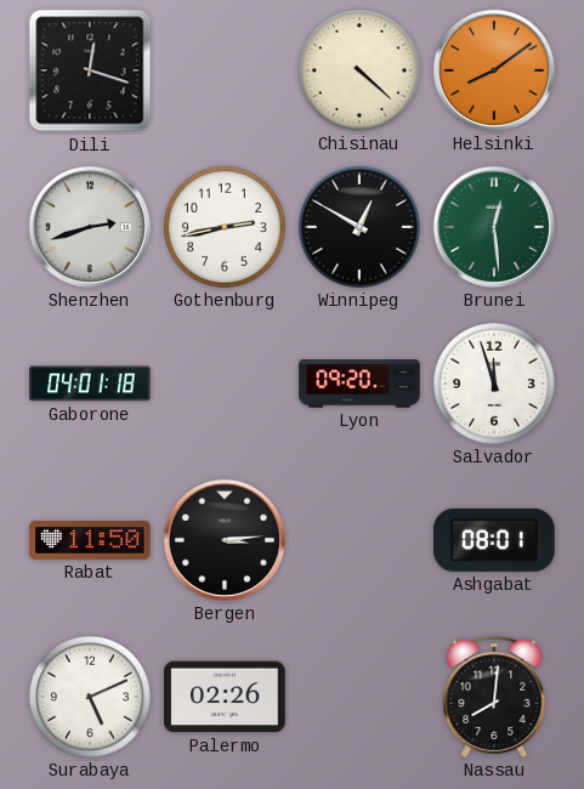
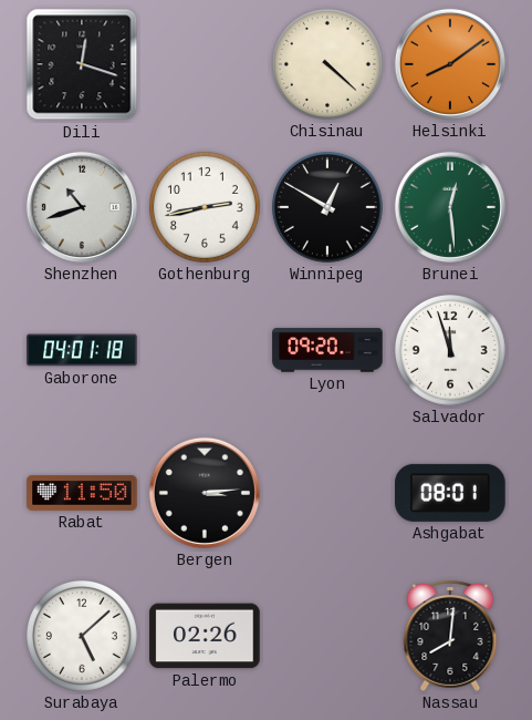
Shenzhen: 2:42 -> 10:42 (82, 207)
Surabaya: 5:11 -> 5:08 (82, 636)
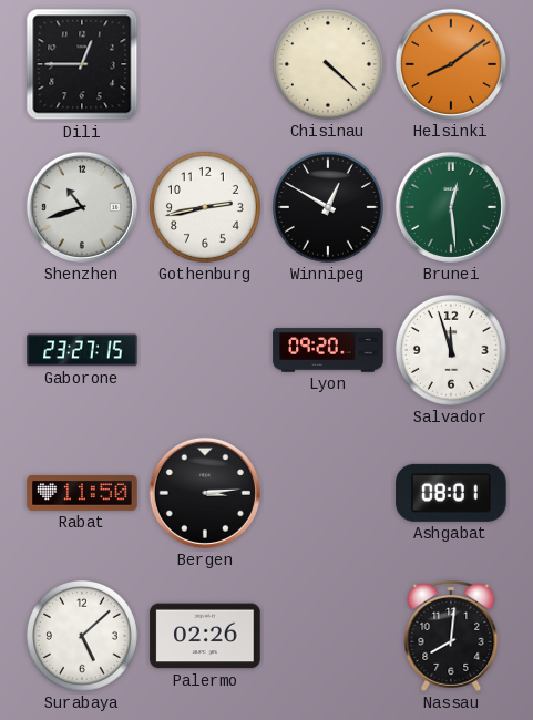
Dili: 12:18 -> 12:45 (82, 64)
Gaborone: 04:01 -> 23:27 (82, 350)
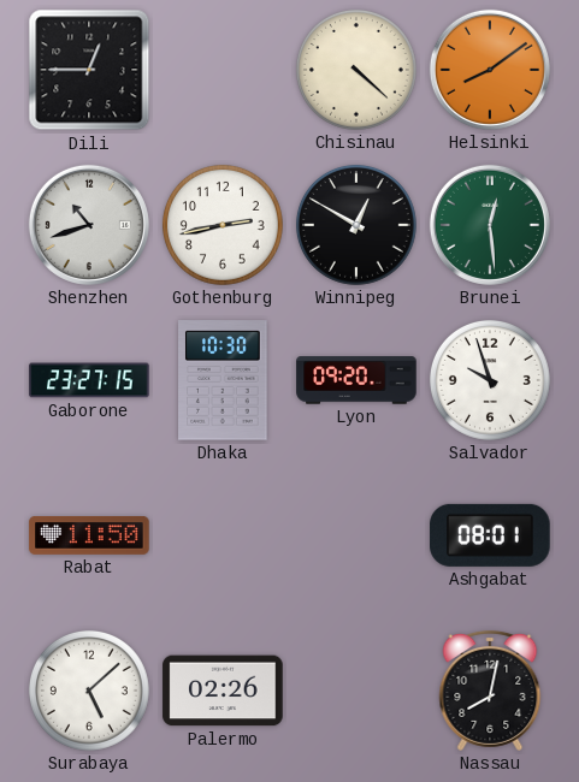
Dhaka: none -> 10:30 (223, 380)
Salvador: 11:57 -> 9:57 (490, 380)
Bergen: 3:14 -> none (205, 493)
Nassau: 8:01 -> 8:02 (490, 691)
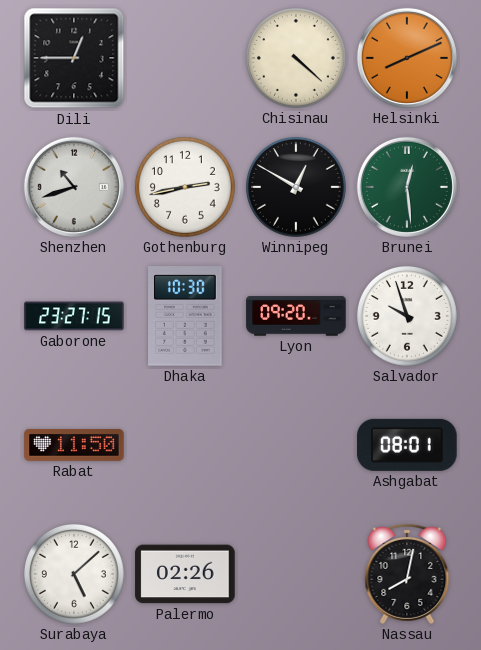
Helsinki: 8:09 -> 8:11 (407, 58)
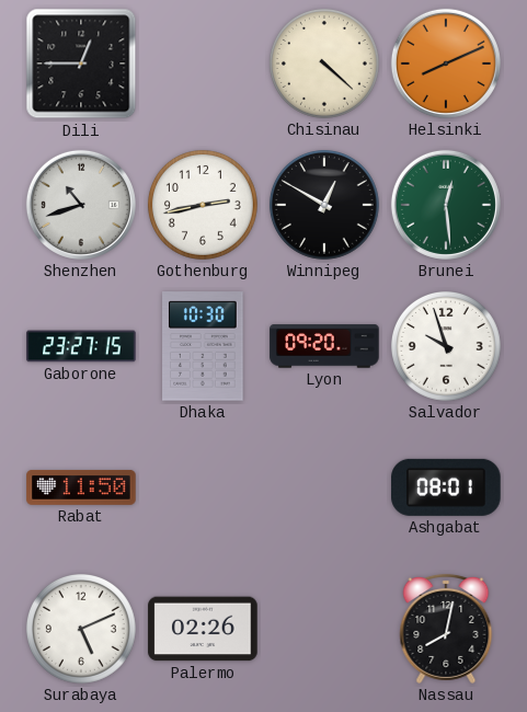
Surabaya: 5:08 -> 5:11 (81, 629)
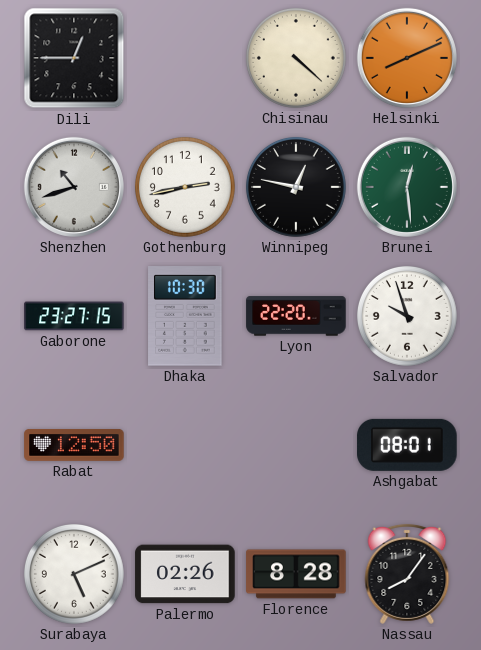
Winnipeg: 12:50 -> 12:47 (296, 187)
Lyon: 09:20 -> 22:20 (296, 316)
Rabat: 11:50 -> 12:50 (74, 446)
Florence: none -> 8:28 (296, 574)
Nassau: 8:02 -> 8:06 (407, 574)
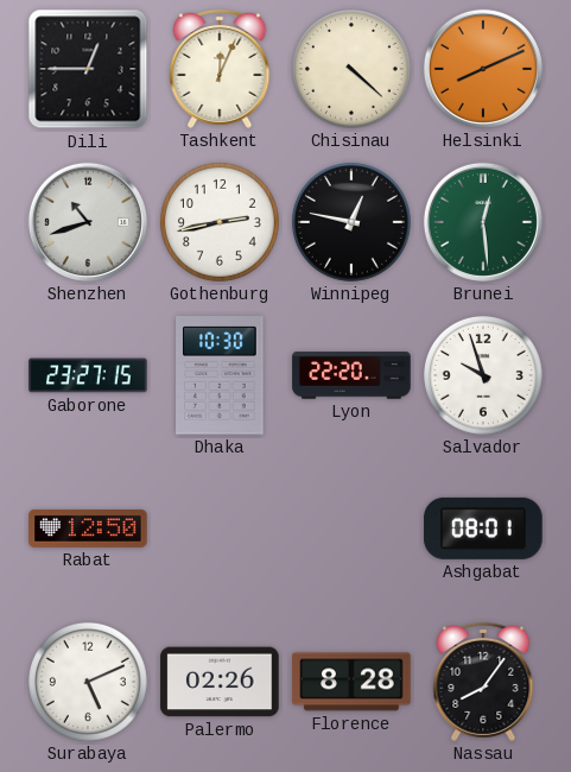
Tashkent: none -> 12:04 (220, 69)
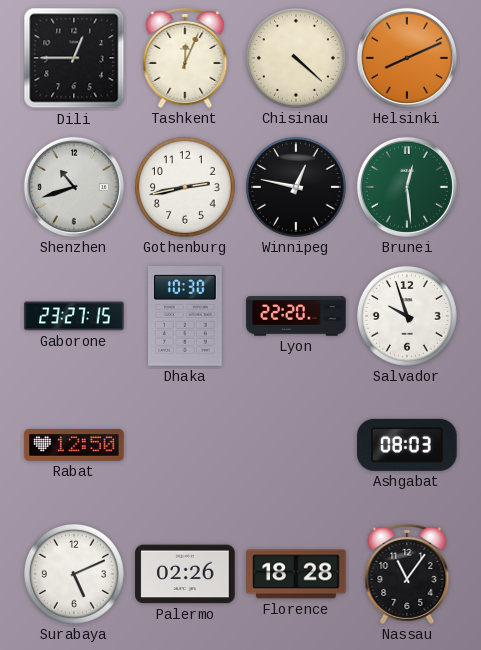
Ashgabat: 08:01 -> 08:03 (407, 445)
Florence: 8:28 -> 18:28 (296, 574)
Nassau: 8:06 -> 11:06 (407, 574)
